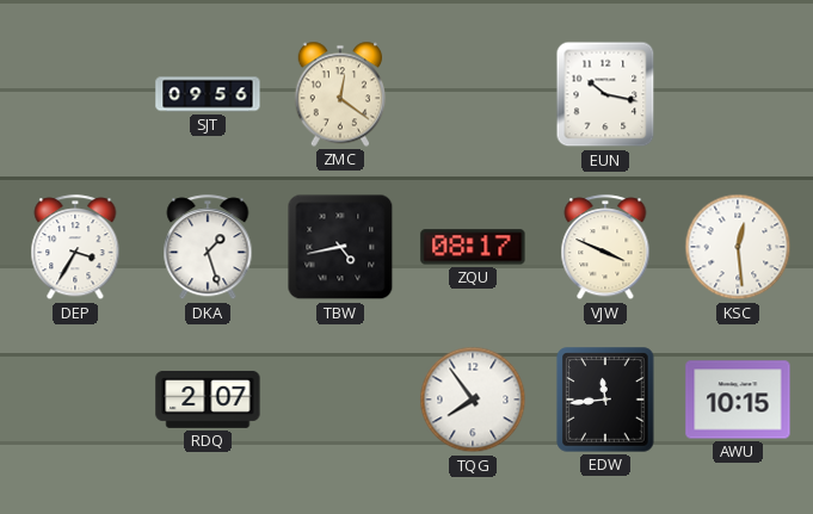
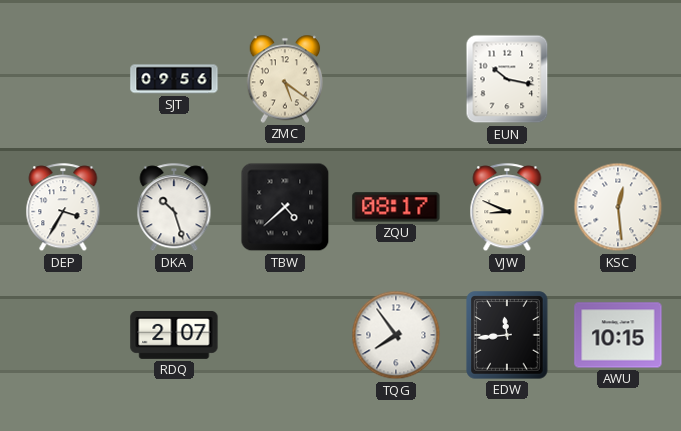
ZMC: 12:21 -> 5:21 (285, 79)
DKA: 1:27 -> 10:27 (174, 208)
TBW: 4:43 -> 4:38 (285, 207)
VJW: 3:49 -> 8:49 (507, 208)
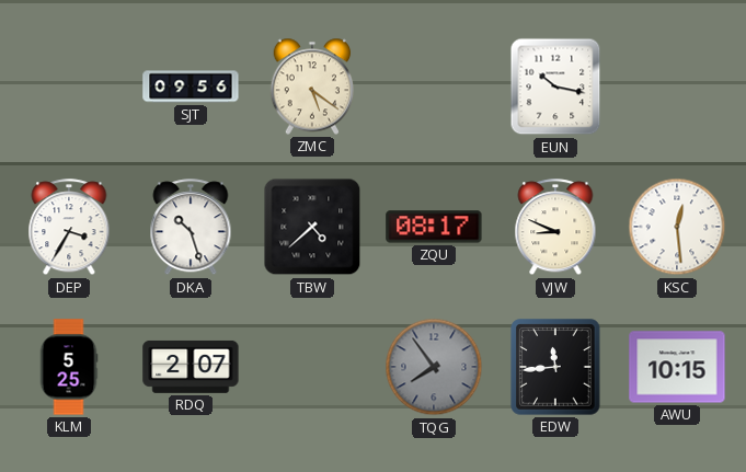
KLM: none -> 5:25 (69, 367)
TQG dial: white -> grey (434, 367)
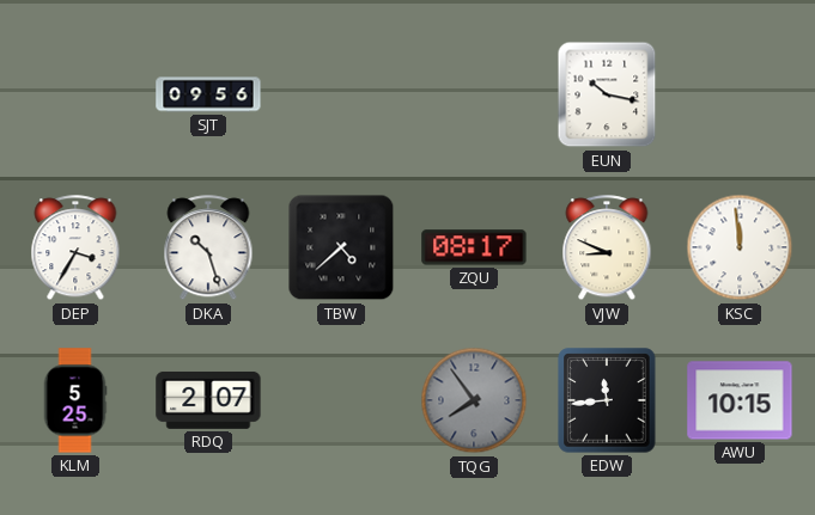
ZMC: 5:21 -> none (312, 87)
KSC: 12:29 -> 11:59 (740, 247)
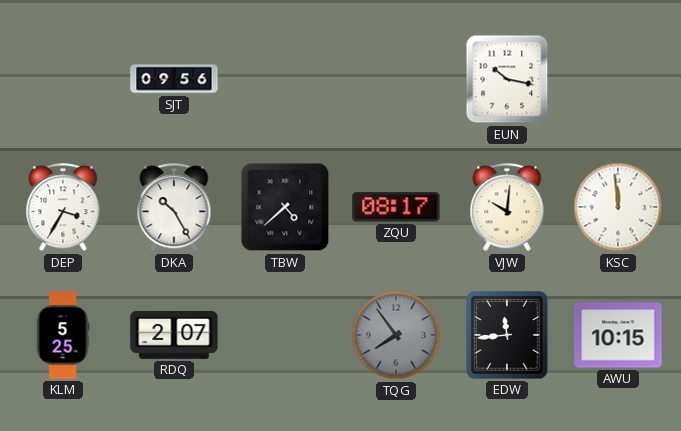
DKA: 10:27 -> 10:25 (174, 208)
VJW: 8:49 -> 10:01 (507, 208)
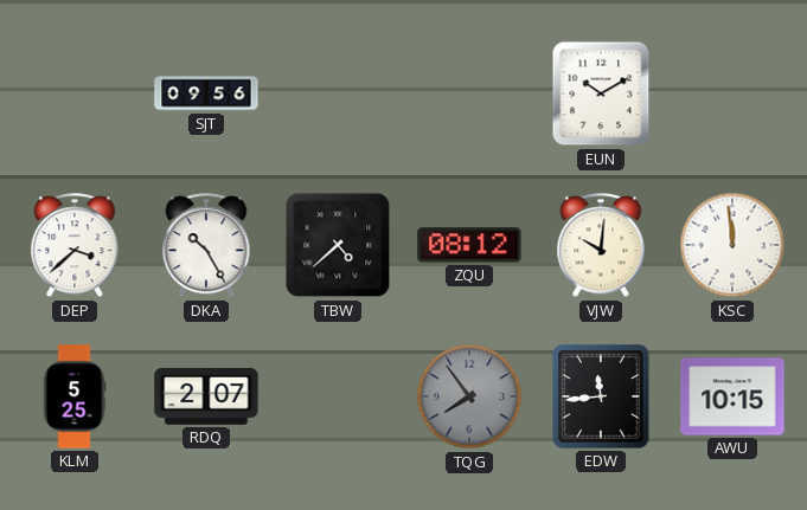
EUN: 10:17 -> 10:10 (601, 93)
DEP: 3:35 -> 3:38 (75, 246)
ZQU: 08:17 -> 08:12 (469, 245)
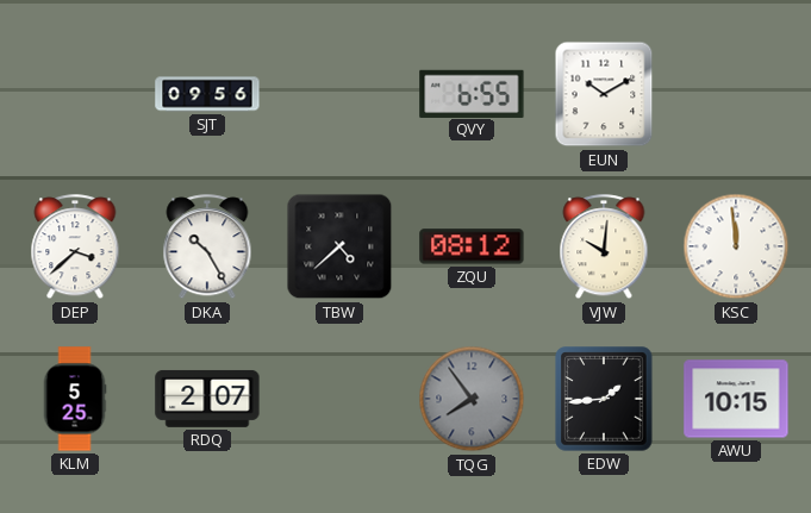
QVY: none -> 6:55 (472, 93)
EDW: 11:44 -> 1:44 (604, 399)
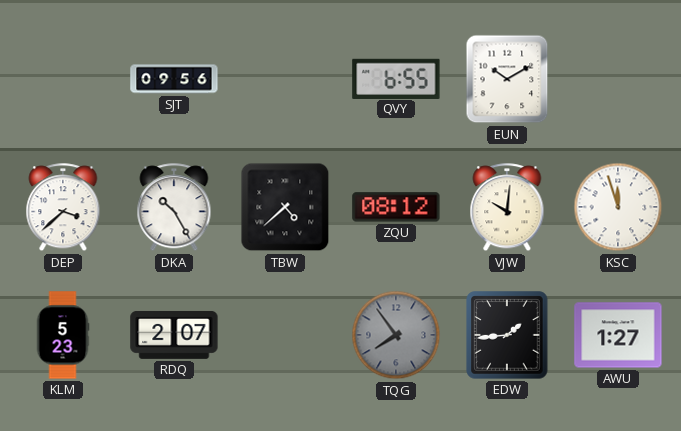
KSC: 11:59 -> 11:57 (618, 207)
KLM: 5:25 -> 5:23 (63, 335)
AWU: 10:15 -> 1:27 (618, 335)
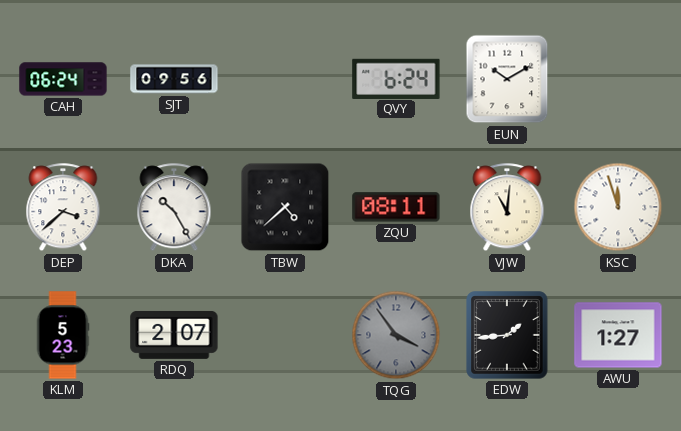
CAH: none -> 06:24 (63, 79)
QVY: 6:55 -> 6:24 (396, 78)
ZQU: 08:12 -> 08:11 (396, 207)
VJW: 10:01 -> 11:01 (507, 208)
TQG: 7:54 -> 3:54 (396, 335)
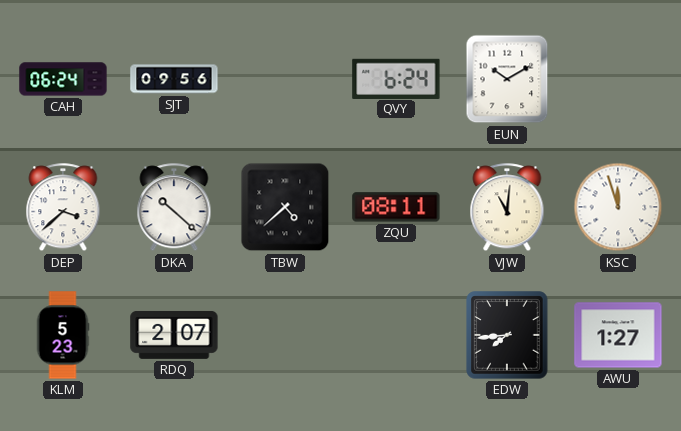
DKA: 10:25 -> 10:22 (174, 208)
TQG: 3:54 -> none (396, 335)
EDW: 1:44 -> 7:44 (507, 335)
